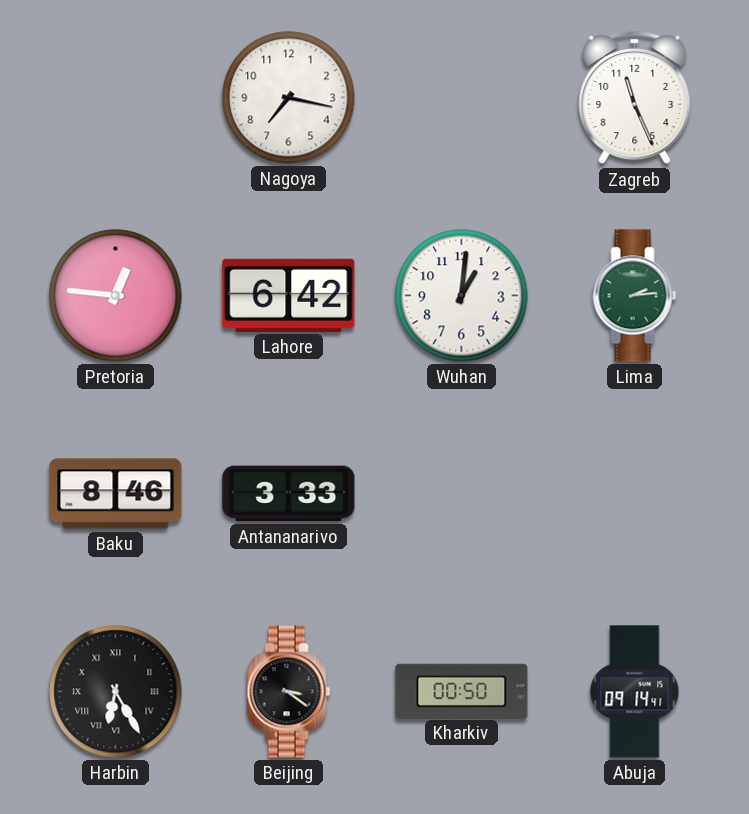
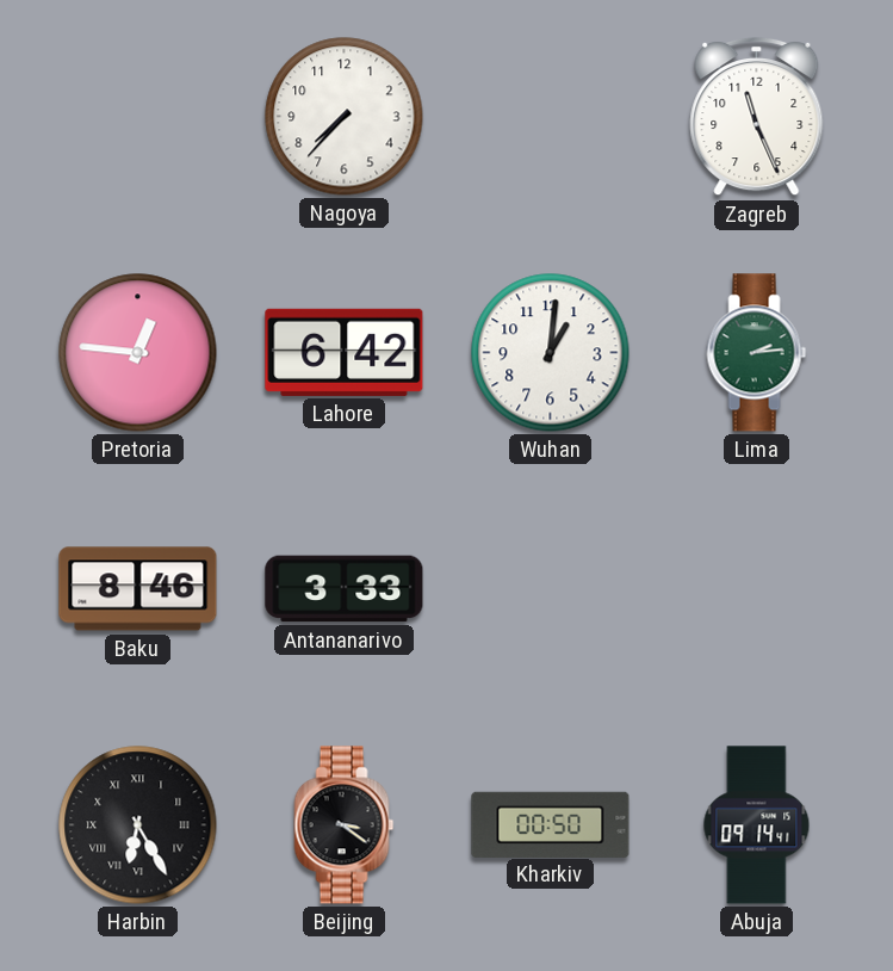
Nagoya: 7:17 -> 7:37 (345, 117)
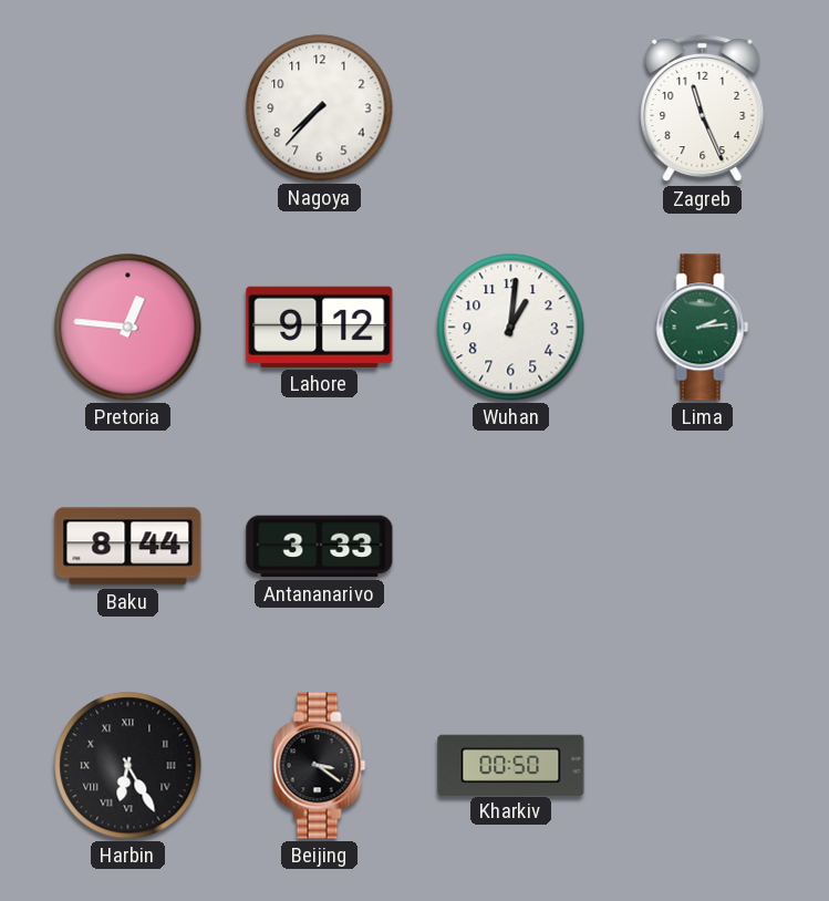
Lahore: 6:42 -> 9:12 (320, 327)
Baku: 8:46 -> 8:44 (128, 547)
Abuja: 09:14 -> none (757, 825)
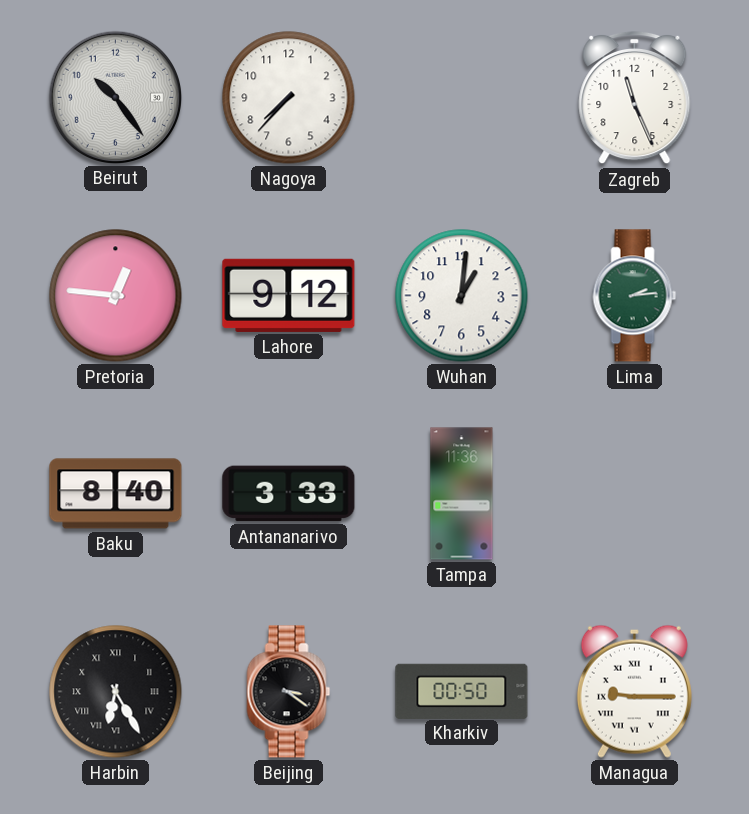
Beirut: none -> 10:24 (115, 97)
Baku: 8:44 -> 8:40 (116, 494)
Tampa: none -> 11:36 (462, 494)
Managua: none -> 9:15 (634, 691)
